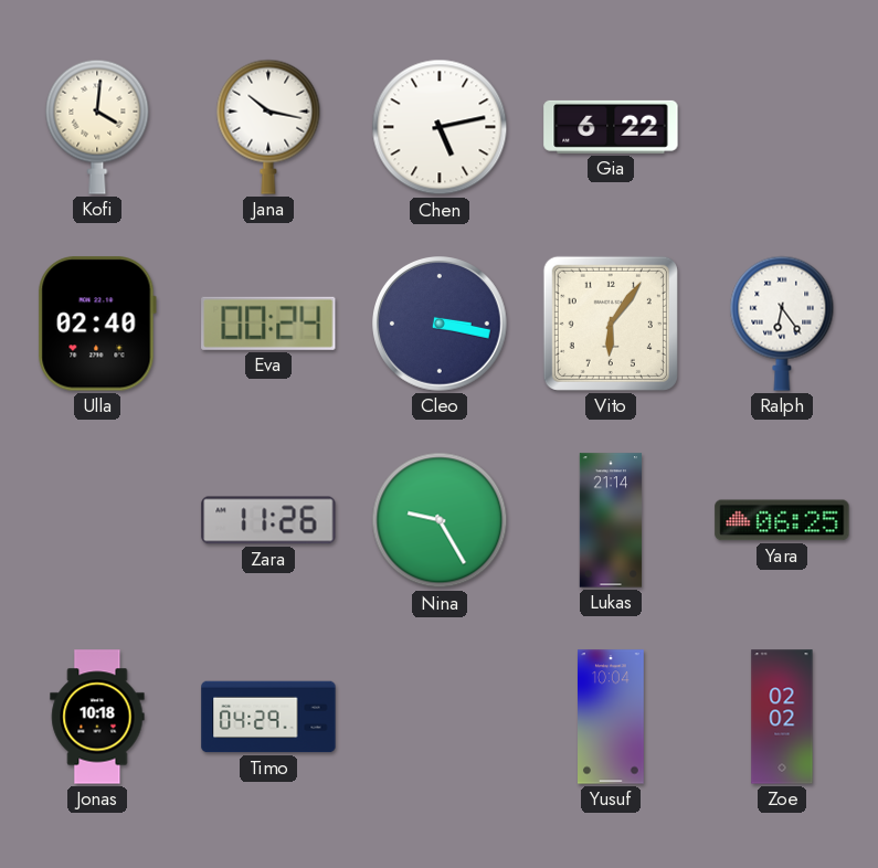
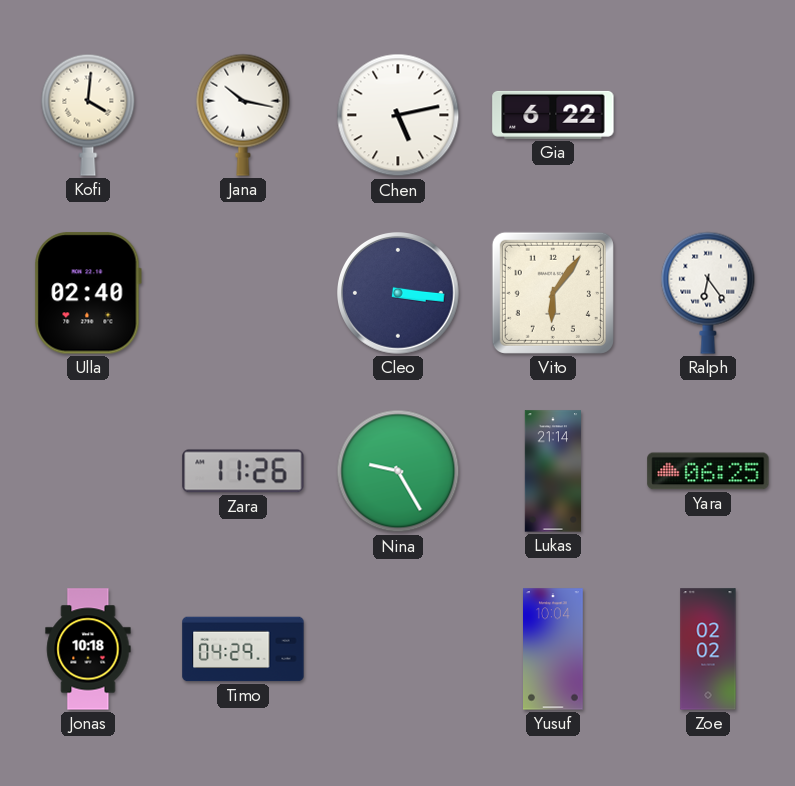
Eva: 00:24 -> none (268, 324)
Cleo: 3:17 -> 3:16 (399, 294)
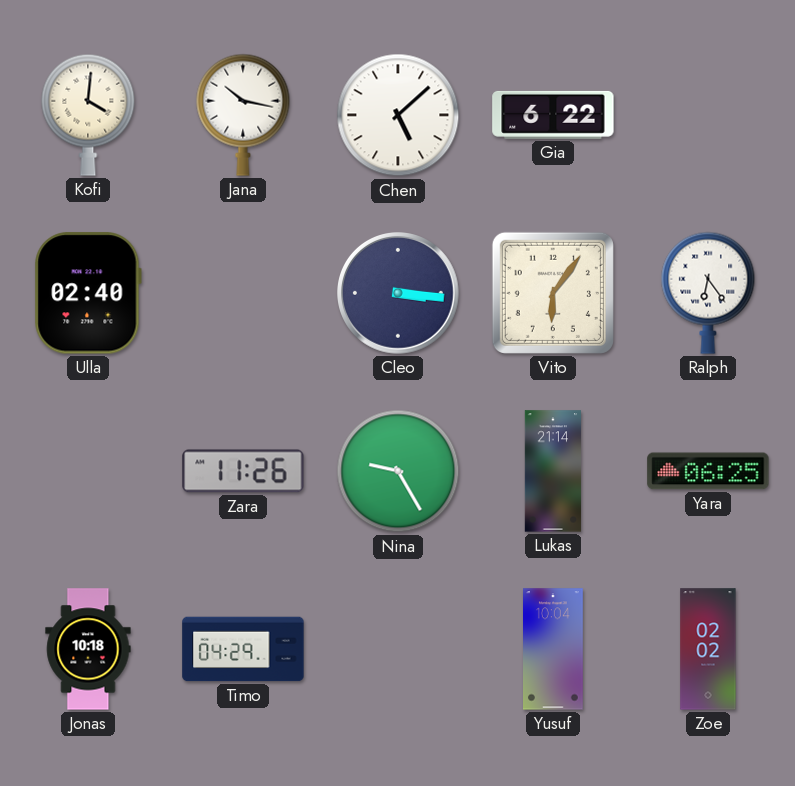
Chen: 5:13 -> 5:08 (398, 115)
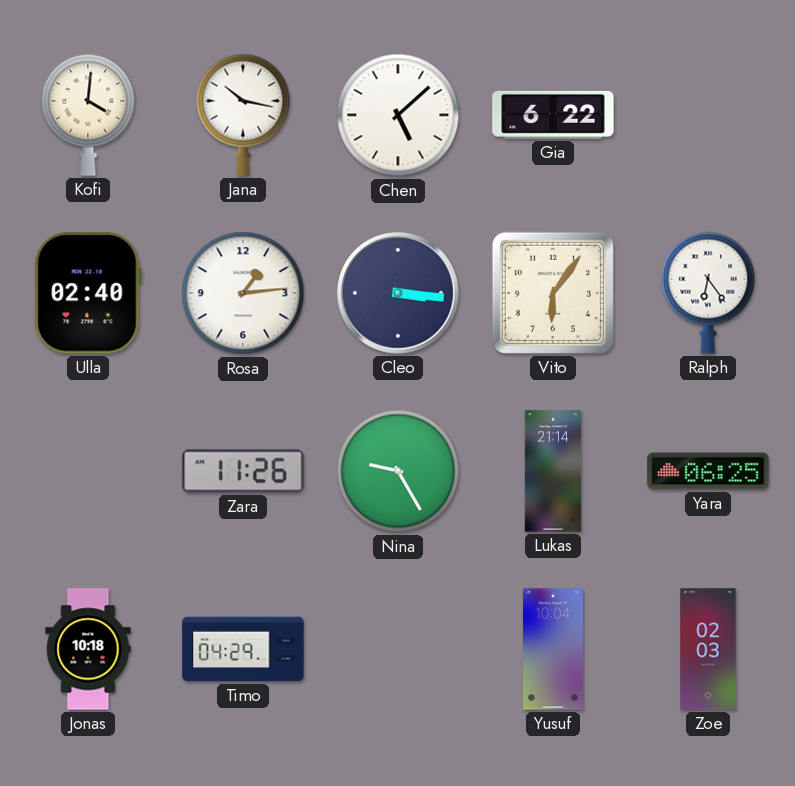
Rosa: none -> 1:14 (243, 293)
Zoe: 02:02 -> 02:03 (708, 649)
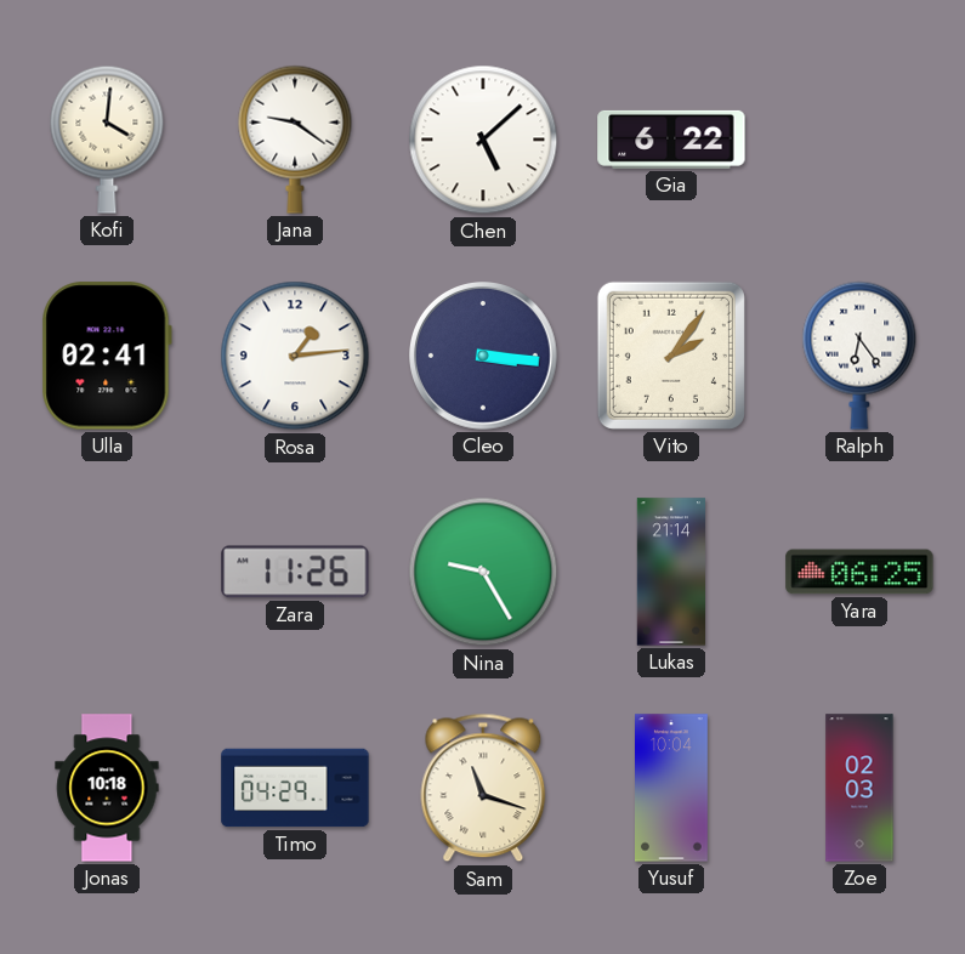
Jana: 10:17 -> 9:21 (295, 140)
Ulla: 02:40 -> 02:41 (107, 356)
Vito: 6:06 -> 2:06 (671, 356)
Sam: none -> 11:18 (483, 788)
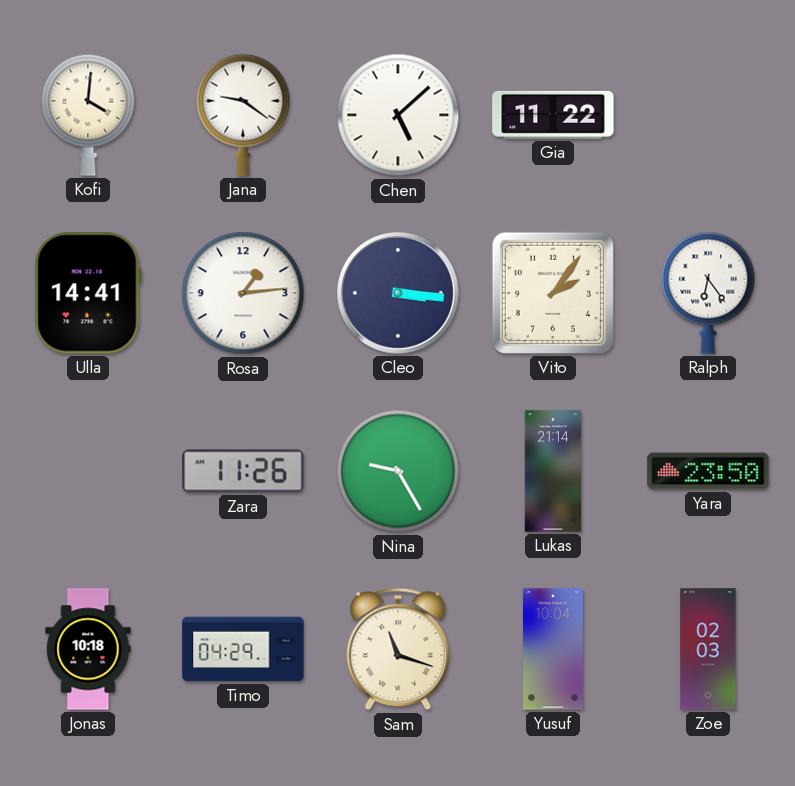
Gia: 6:22 -> 11:22 (553, 115)
Ulla: 02:41 -> 14:41 (88, 293)
Yara: 06:25 -> 23:50 (708, 471)
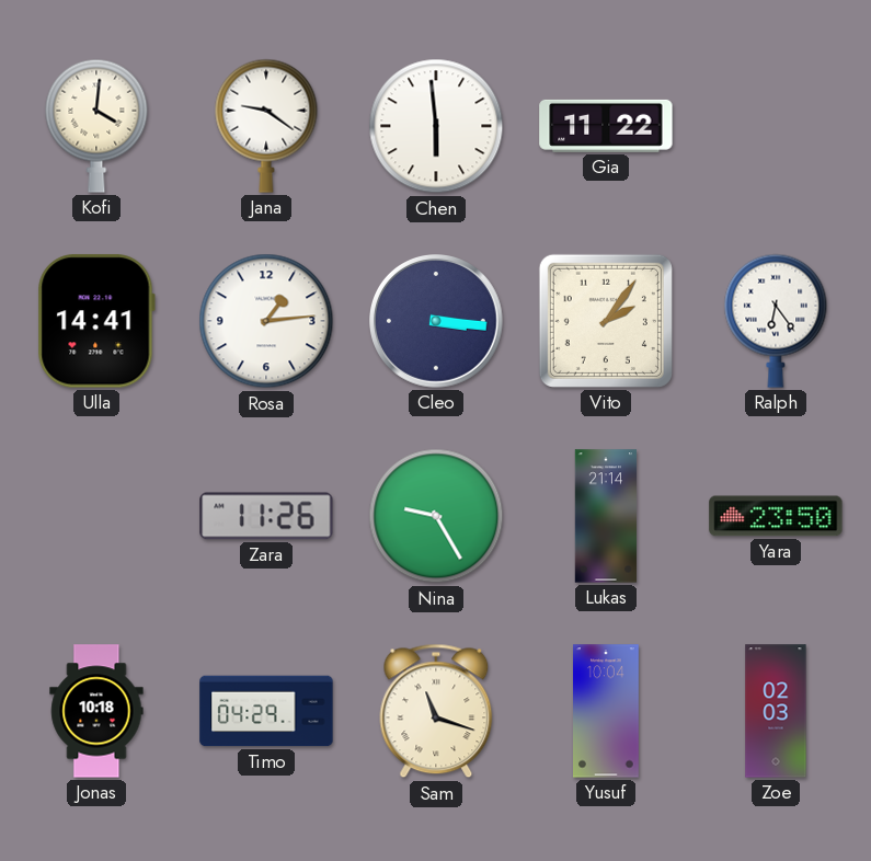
Chen: 5:08 -> 5:59 (436, 126)
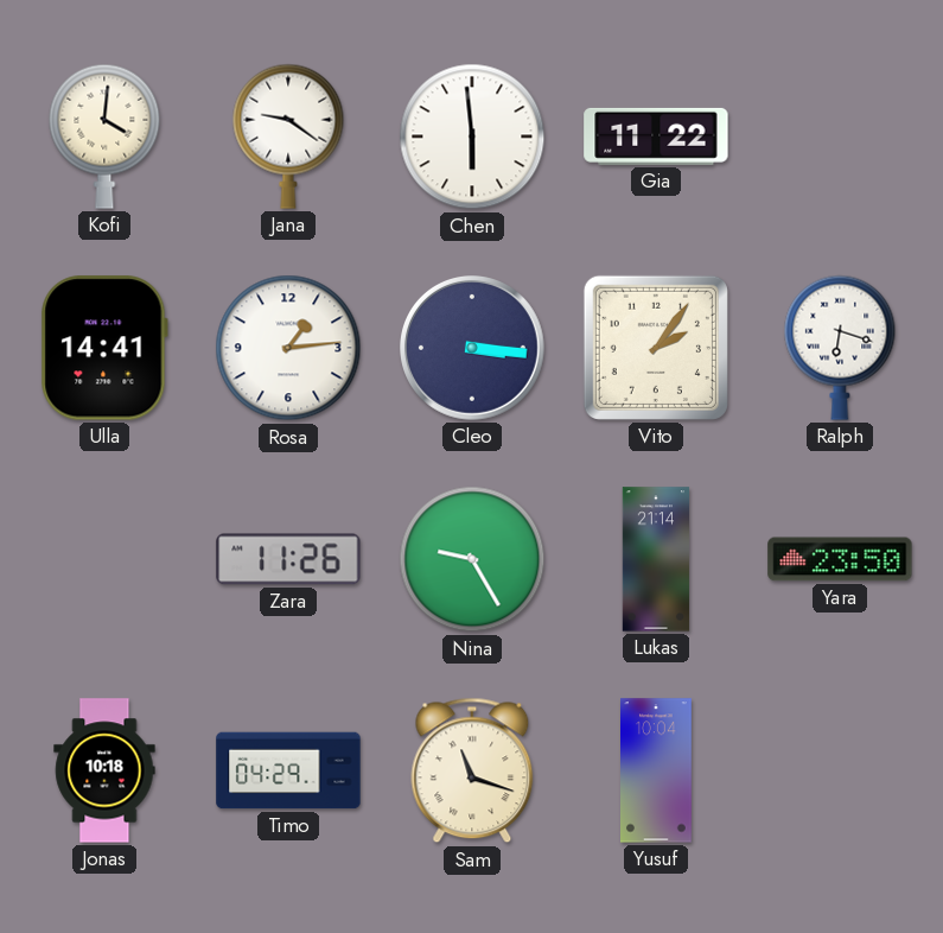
Ralph: 6:24 -> 6:18 (840, 348)
Zoe: 02:03 -> none (776, 711)
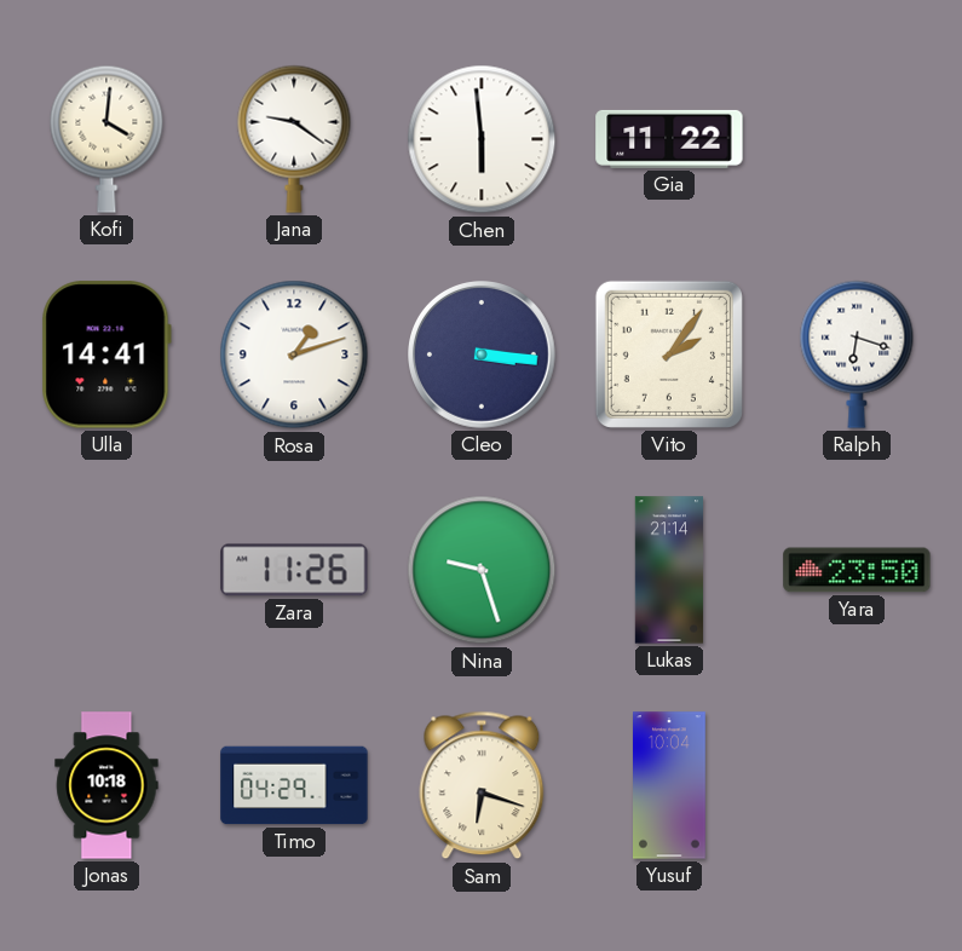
Rosa: 1:14 -> 1:12 (294, 355)
Nina: 9:25 -> 9:27 (482, 570)
Sam: 11:18 -> 6:18 (482, 785)
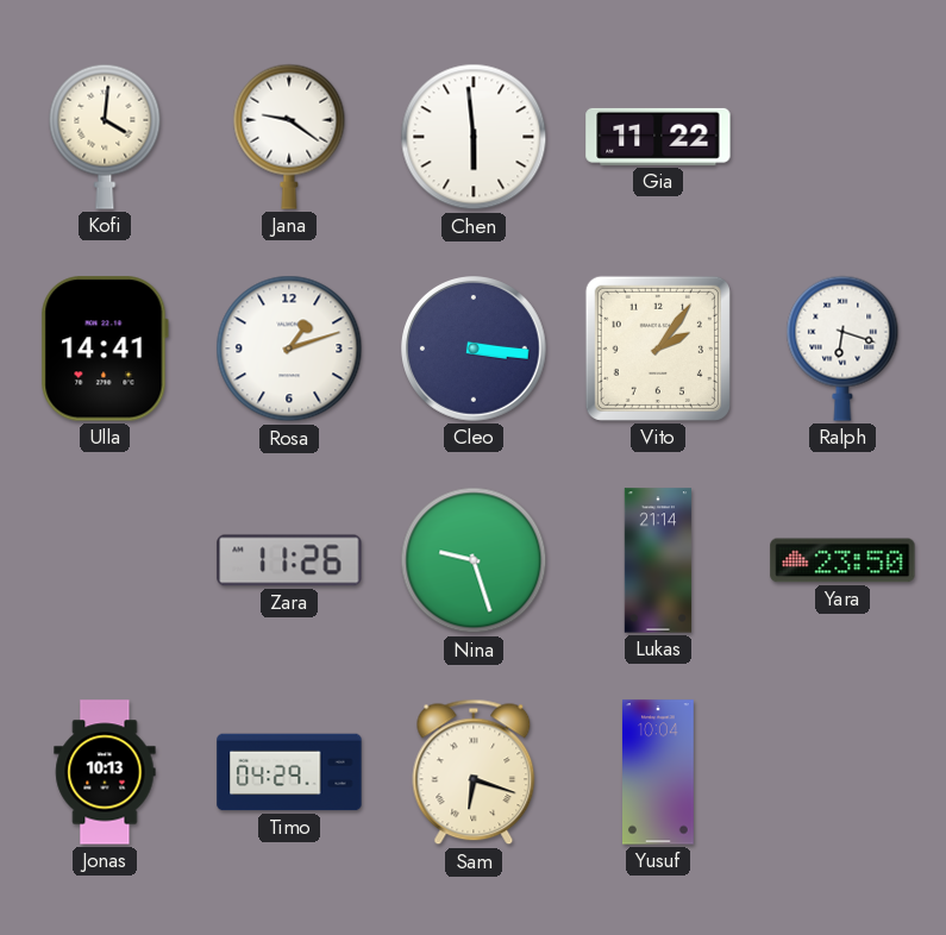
Jonas: 10:18 -> 10:13 (105, 772)
